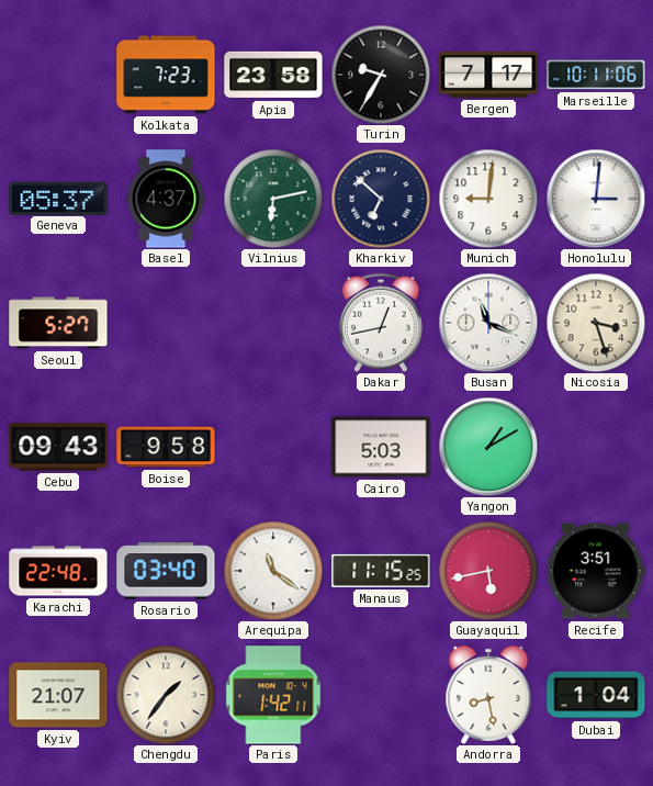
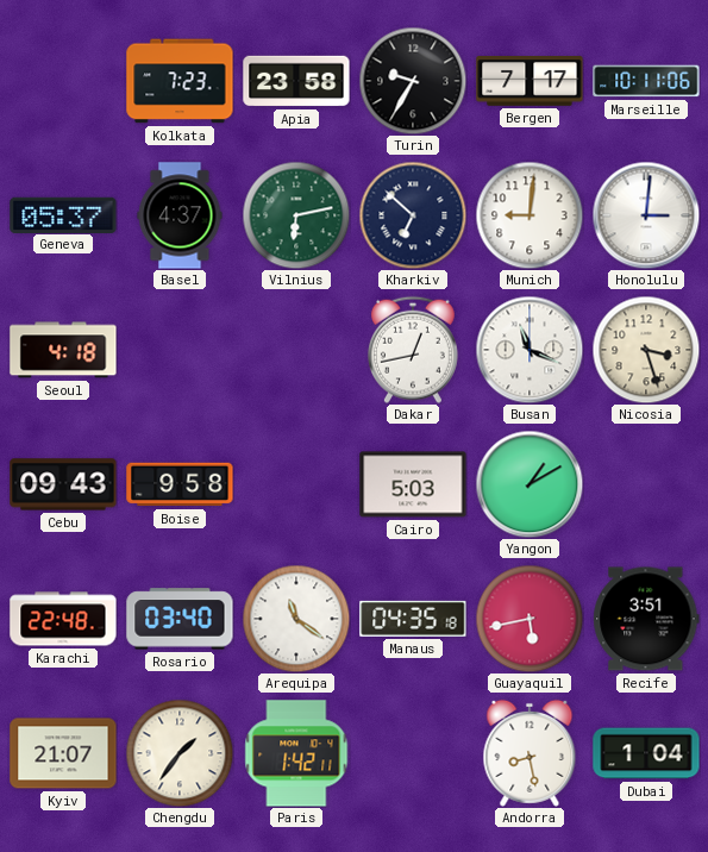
Seoul: 5:27 -> 4:18 (63, 350)
Manaus: 11:15 -> 04:35 (413, 619)
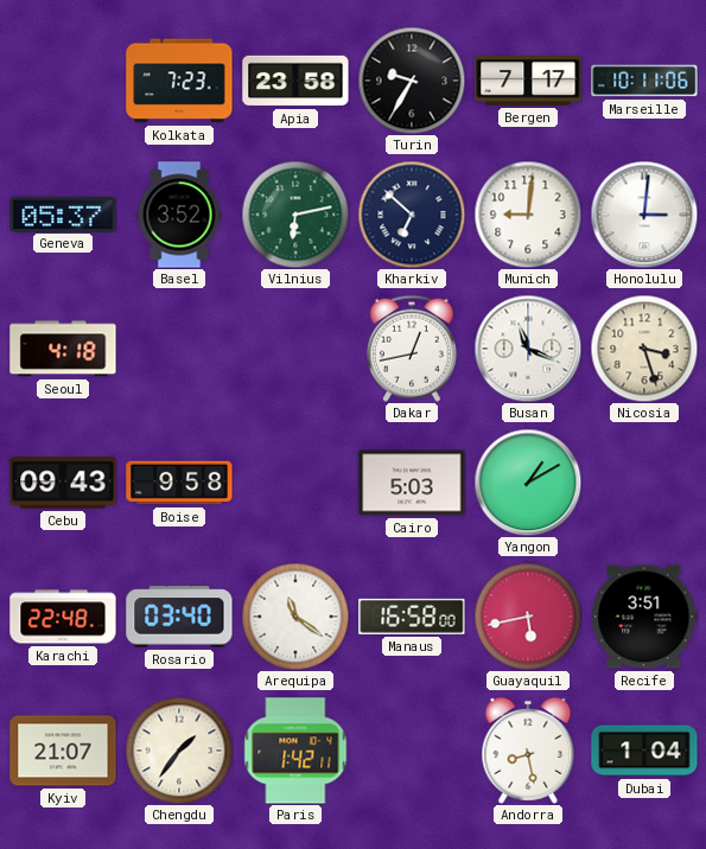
Basel: 4:37 -> 3:52 (179, 215)
Manaus: 04:35 -> 16:58 (412, 617)
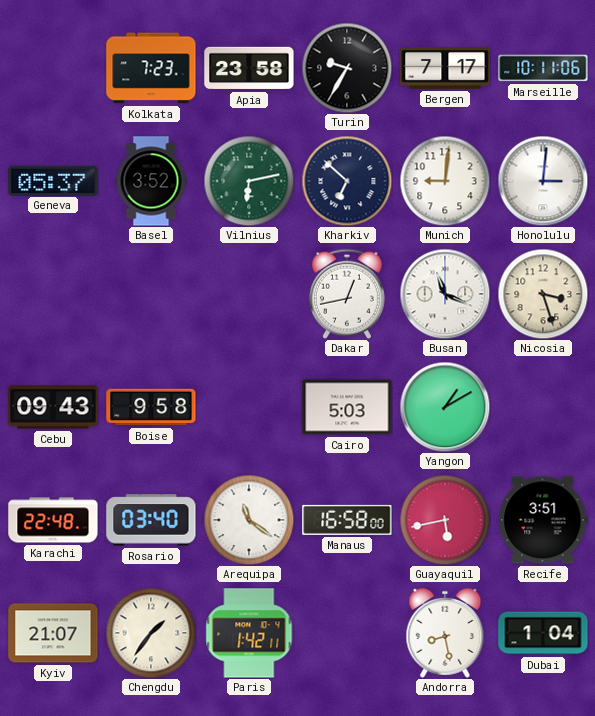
Seoul: 4:18 -> none (63, 349)
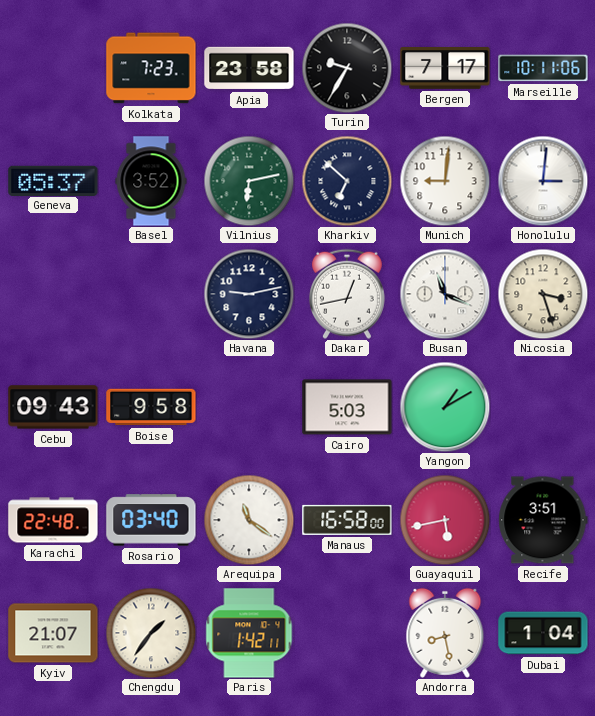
Havana: none -> 9:13 (249, 294)
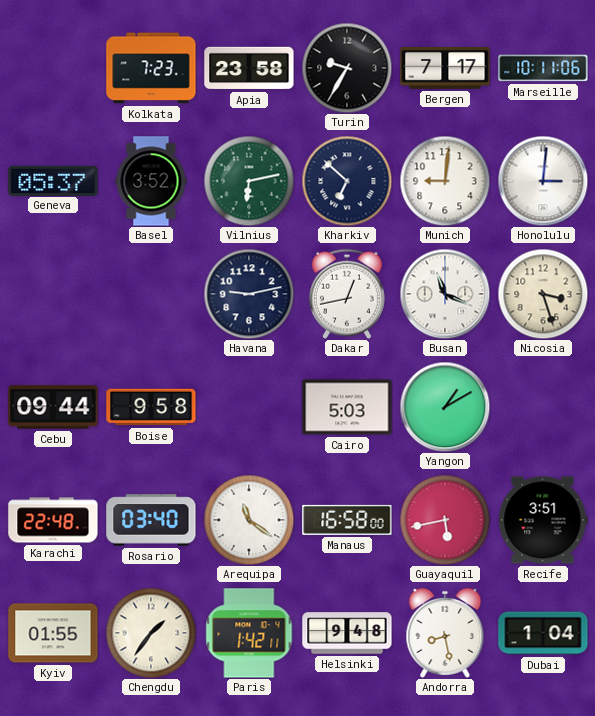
Cebu: 09:43 -> 09:44 (53, 407)
Kyiv: 21:07 -> 01:55 (53, 633)
Helsinki: none -> 9:48 (347, 633)
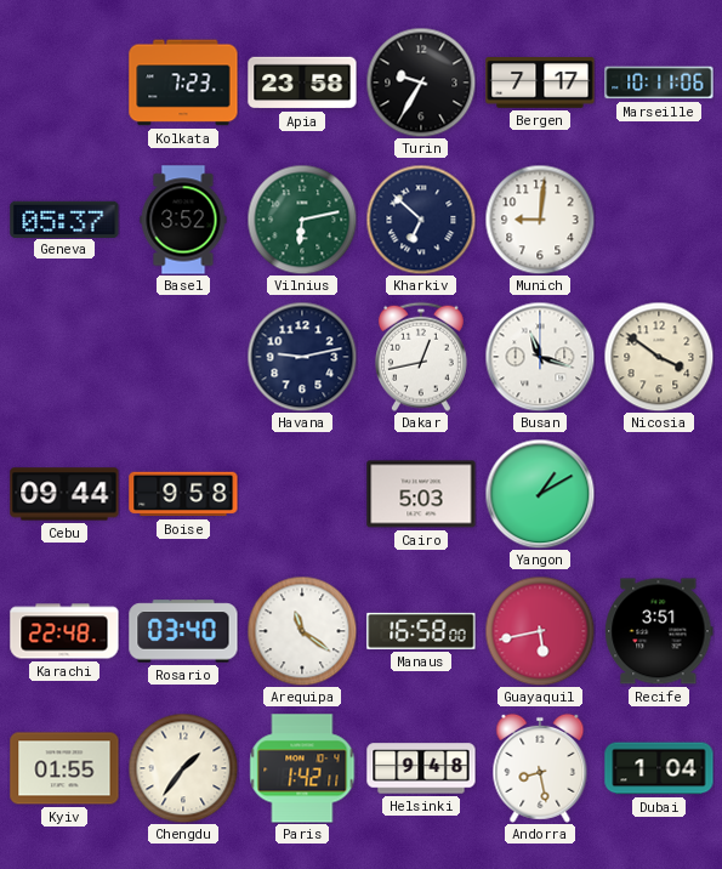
Honolulu: 3:01 -> none (543, 181)
Busan: 11:19 -> 11:18 (540, 357)
Nicosia: 3:27 -> 3:51 (659, 357)
